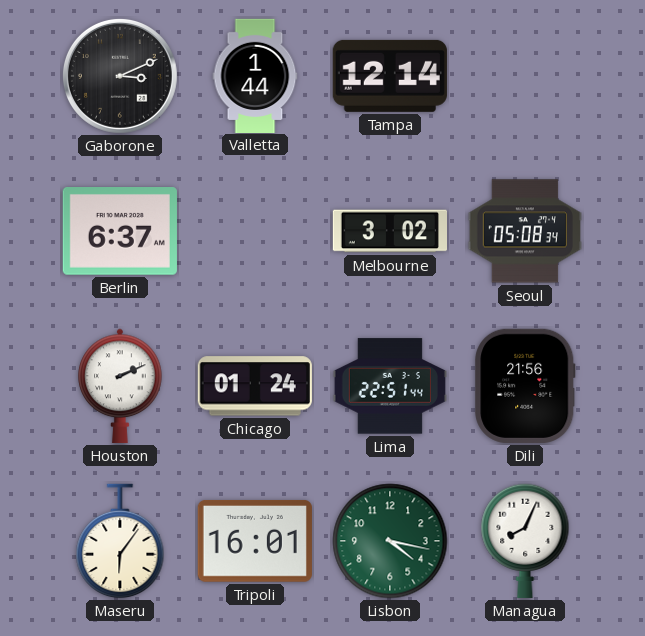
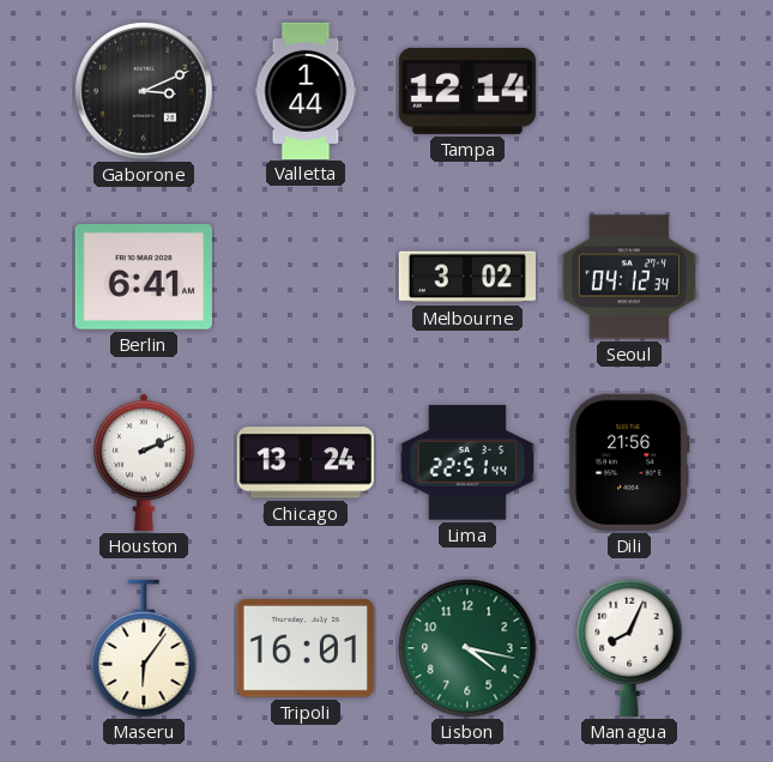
Berlin: 6:37 -> 6:41 (144, 278)
Seoul: 05:08 -> 04:12 (629, 277)
Chicago: 01:24 -> 13:24 (306, 462)
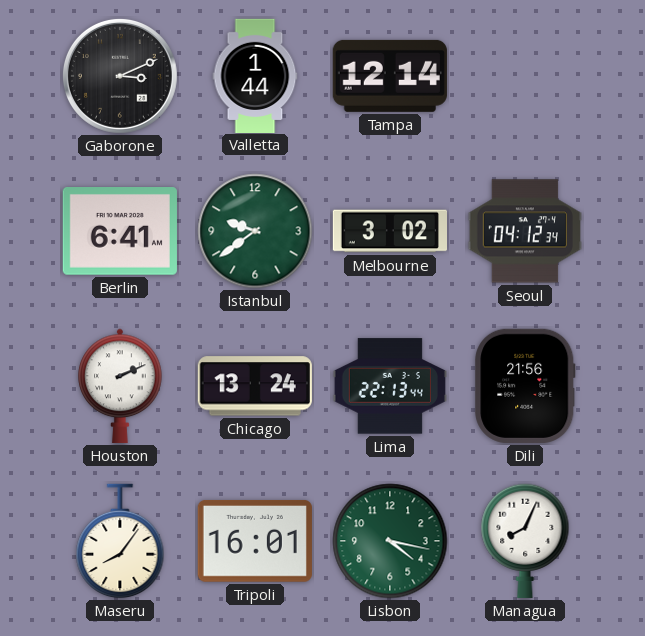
Istanbul: none -> 9:39 (255, 231)
Lima: 22:51 -> 22:13 (390, 386)
Maseru: 6:06 -> 8:06 (120, 541)
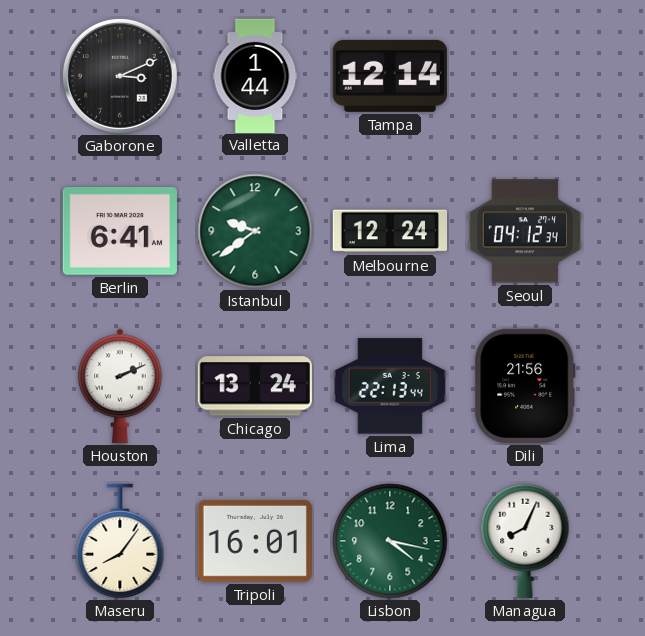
Melbourne: 3:02 -> 12:24 (389, 231)
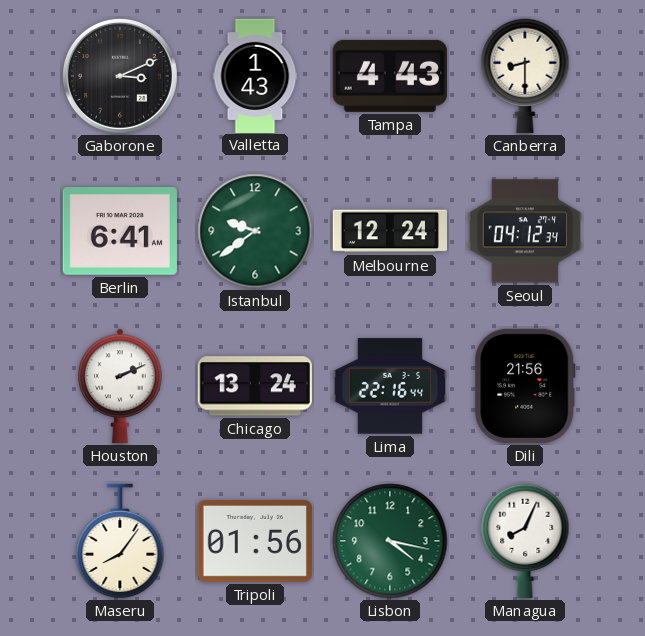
Valletta: 1:44 -> 1:43 (255, 75)
Tampa: 12:14 -> 4:43 (390, 76)
Canberra: none -> 8:30 (525, 76)
Lima: 22:13 -> 22:16 (390, 386)
Tripoli: 16:01 -> 01:56 (255, 541)
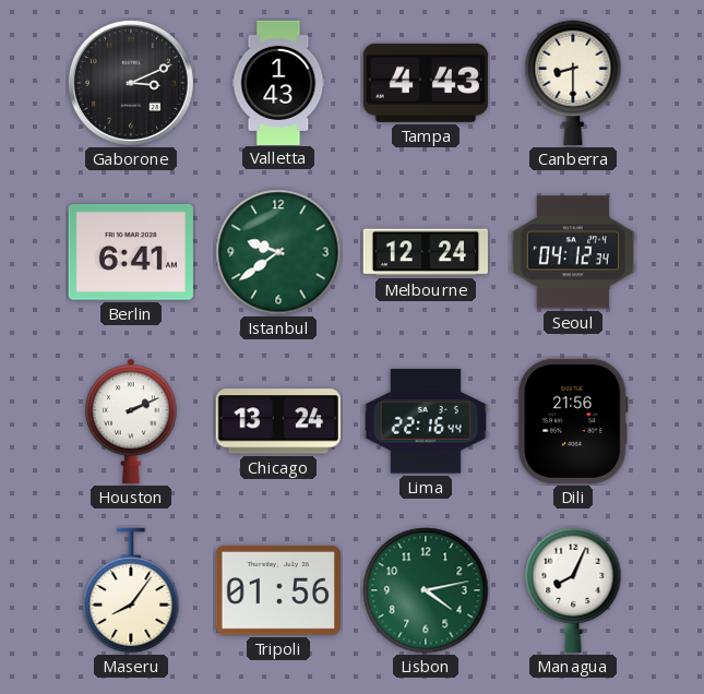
Lisbon: 4:17 -> 4:13 (426, 590)
